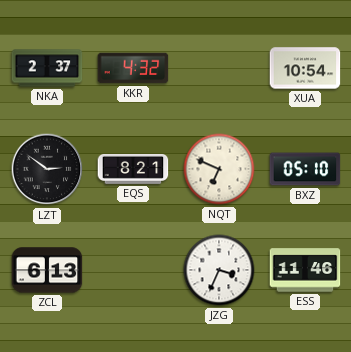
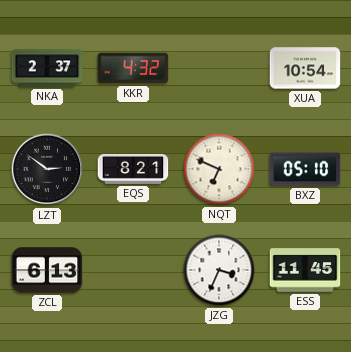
ESS: 11:46 -> 11:45 (305, 270)
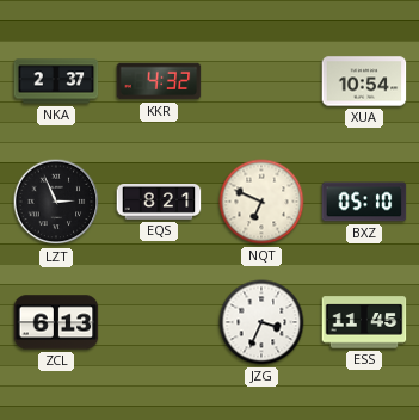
LZT: 2:51 -> 2:56 (56, 202)
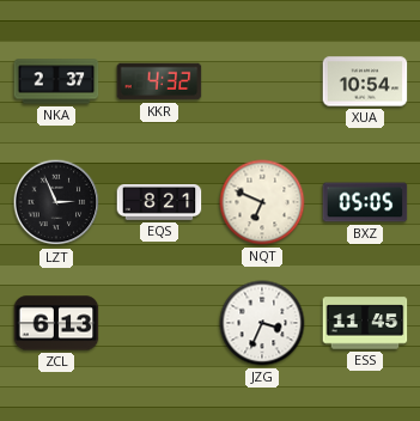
BXZ: 05:10 -> 05:05 (365, 202)
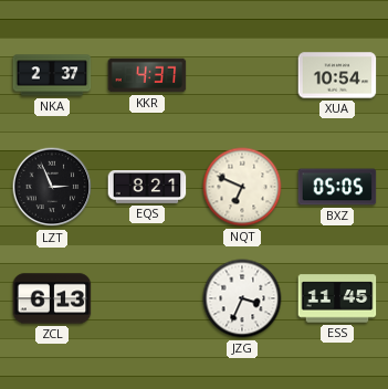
KKR: 4:32 -> 4:37 (147, 75)
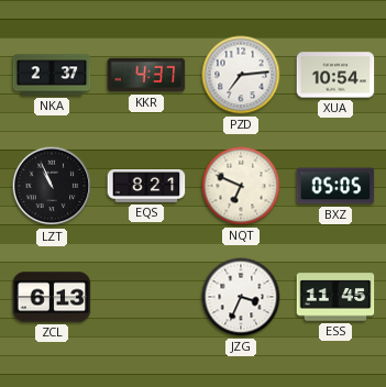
PZD: none -> 7:14 (241, 75)
LZT: 2:56 -> 10:56 (52, 186)
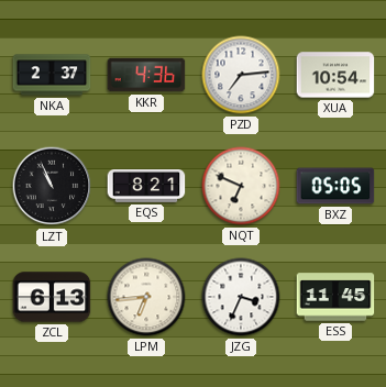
KKR: 4:37 -> 4:36 (146, 75)
LPM: none -> 6:44 (146, 297)
